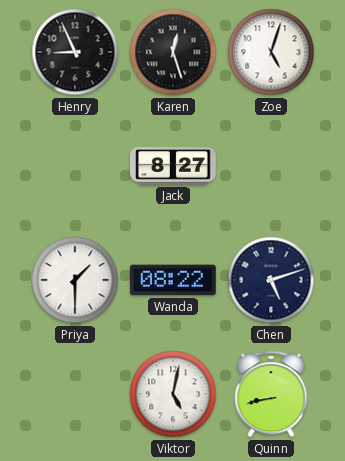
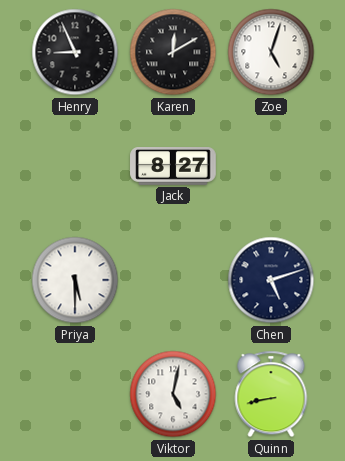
Karen: 12:27 -> 12:10 (173, 52)
Priya: 1:30 -> 5:30 (75, 280)
Wanda: 08:22 -> none (173, 280)
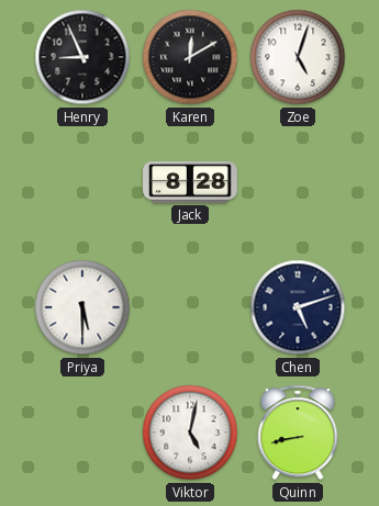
Jack: 8:27 -> 8:28 (190, 183)
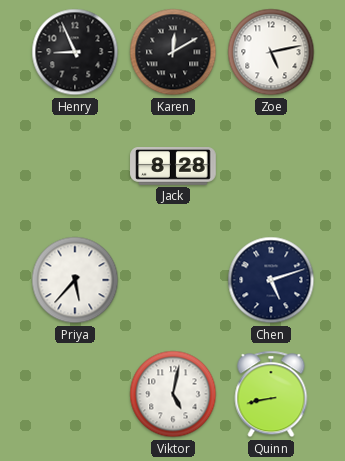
Zoe: 5:03 -> 5:13 (271, 52)
Priya: 5:30 -> 5:37 (75, 280)
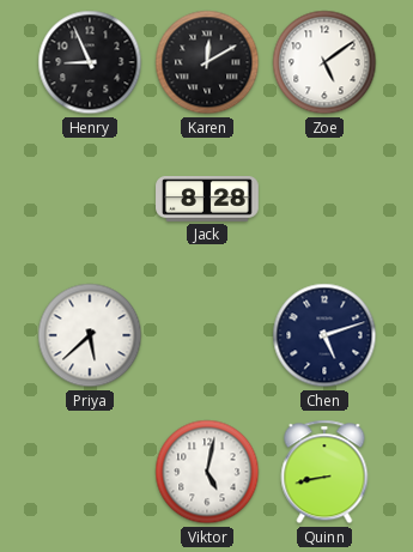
Zoe: 5:13 -> 5:09 (324, 62)
Priya: 5:37 -> 5:38 (90, 335)
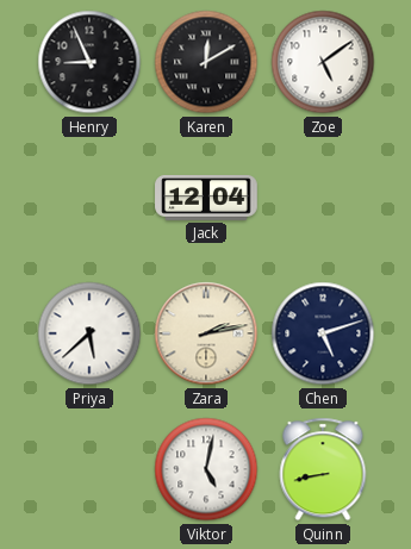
Jack: 8:28 -> 12:04 (206, 199)
Zara: none -> 2:13 (206, 333)
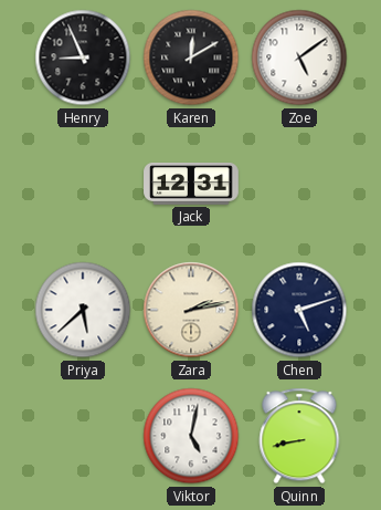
Jack: 12:04 -> 12:31 (191, 185)
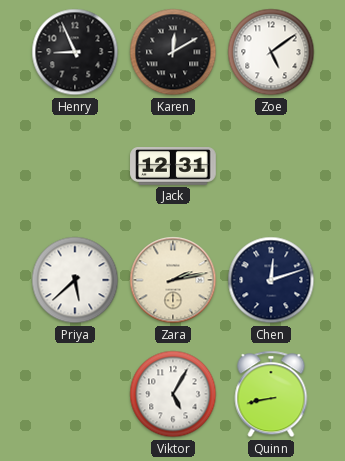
Chen: 5:12 -> 12:12 (271, 280)
Viktor: 5:02 -> 5:05 (173, 394)
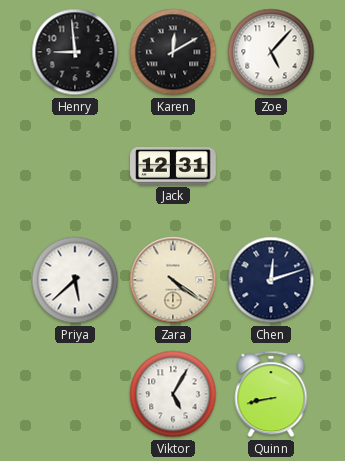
Henry: 8:56 -> 8:59 (75, 52)
Zoe: 5:09 -> 5:07 (271, 52)
Zara: 2:13 -> 4:21 (173, 280)
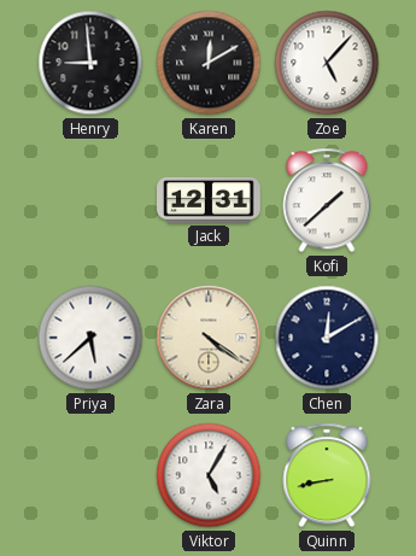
Kofi: none -> 1:38 (327, 200)
Chen: 12:12 -> 12:10 (327, 338)
